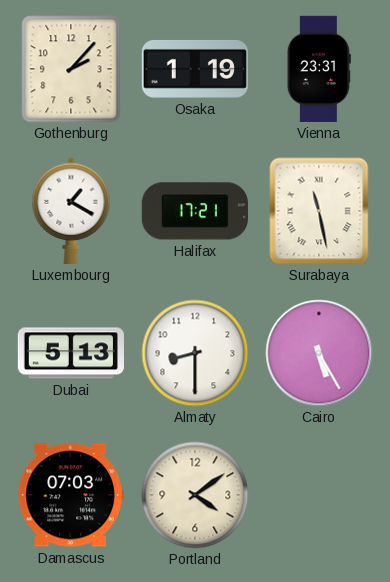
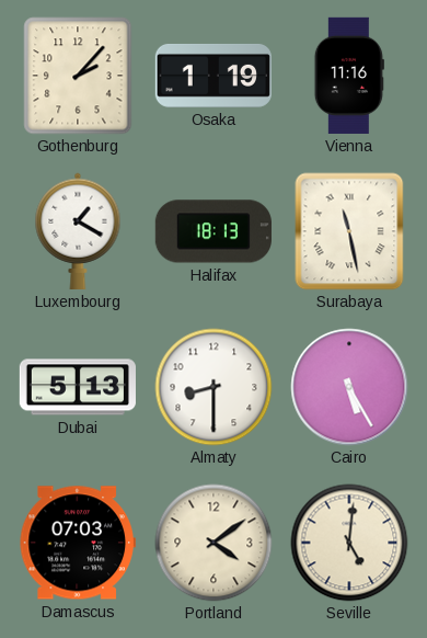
Vienna: 23:31 -> 11:16 (349, 76)
Halifax: 17:21 -> 18:13 (214, 231)
Seville: none -> 5:01 (349, 543)
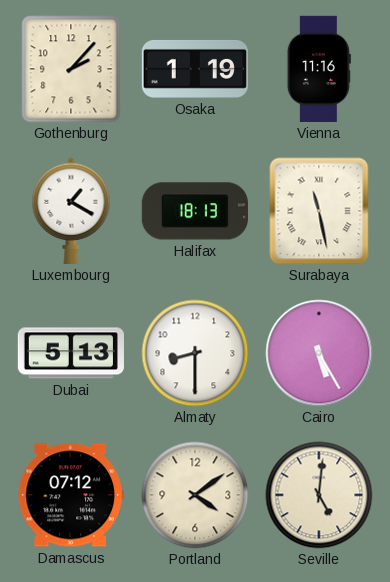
Damascus: 07:03 -> 07:12 (71, 495)
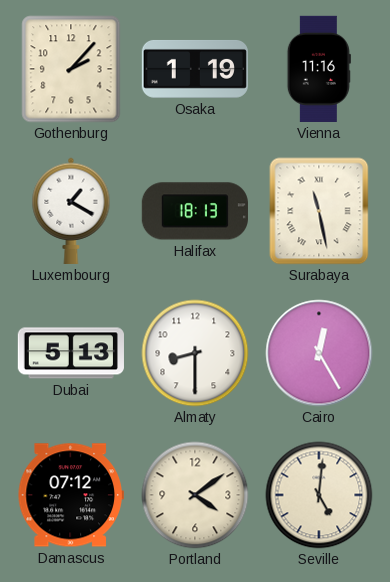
Cairo: 5:25 -> 12:25 (319, 353)
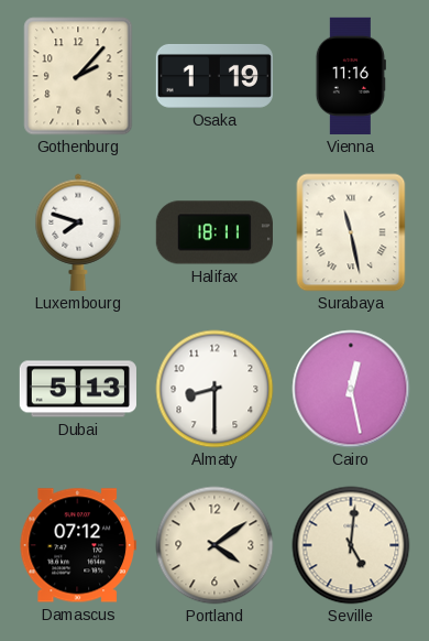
Luxembourg: 1:20 -> 7:48 (78, 232)
Halifax: 18:13 -> 18:11 (215, 232)
Cairo: 12:25 -> 12:28 (351, 389)
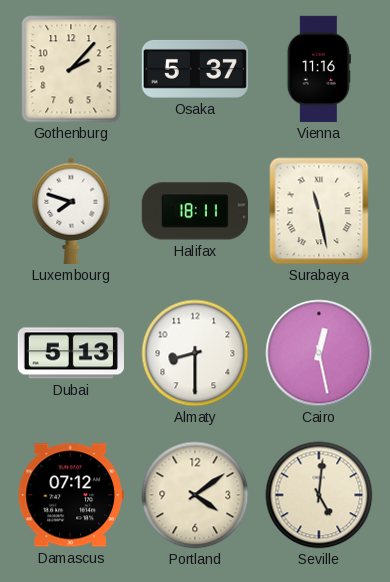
Osaka: 1:19 -> 5:37 (194, 69)
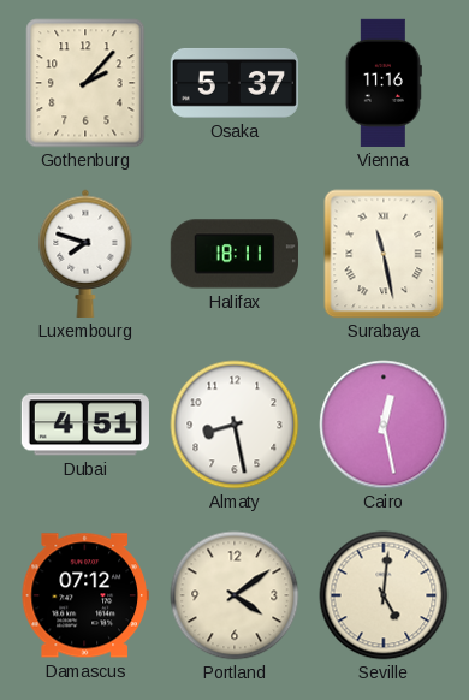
Dubai: 5:13 -> 4:51 (85, 425)
Almaty: 8:30 -> 8:28 (234, 425)
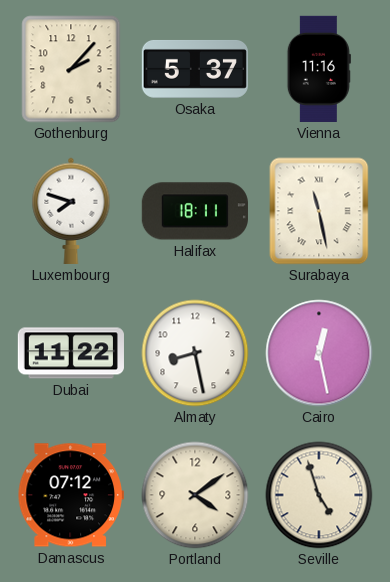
Dubai: 4:51 -> 11:22 (71, 353)
Seville: 5:01 -> 4:57 (319, 495)
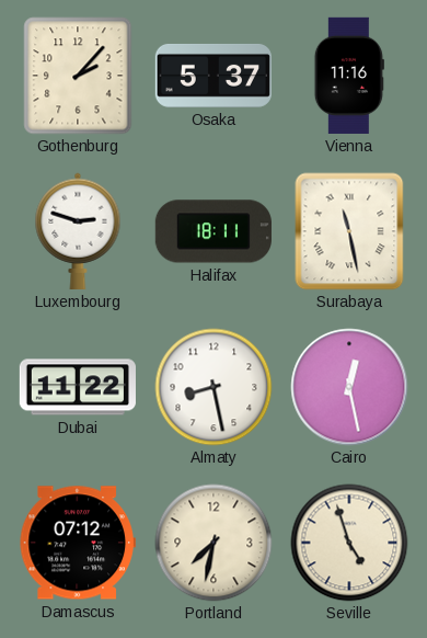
Luxembourg: 7:48 -> 2:48 (78, 231)
Portland: 4:09 -> 7:32 (214, 543)
